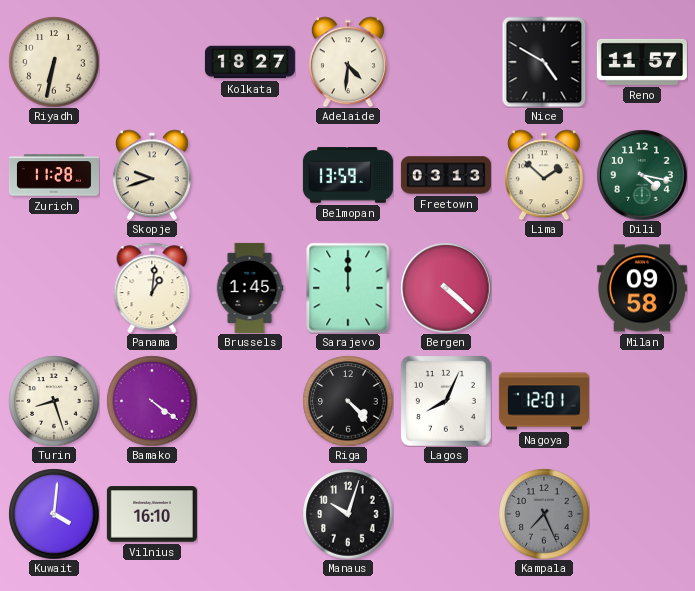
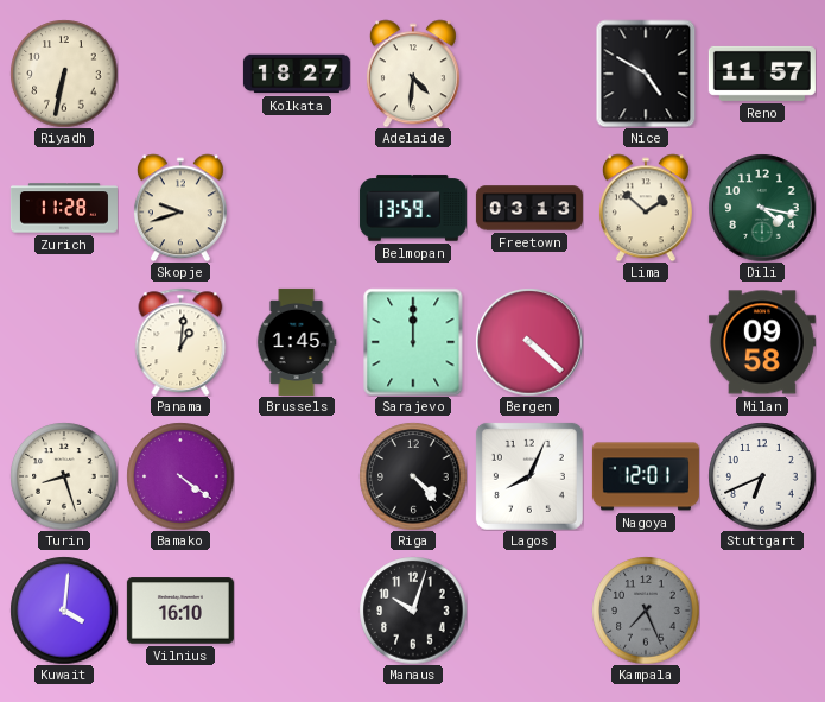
Stuttgart: none -> 6:41 (762, 476)
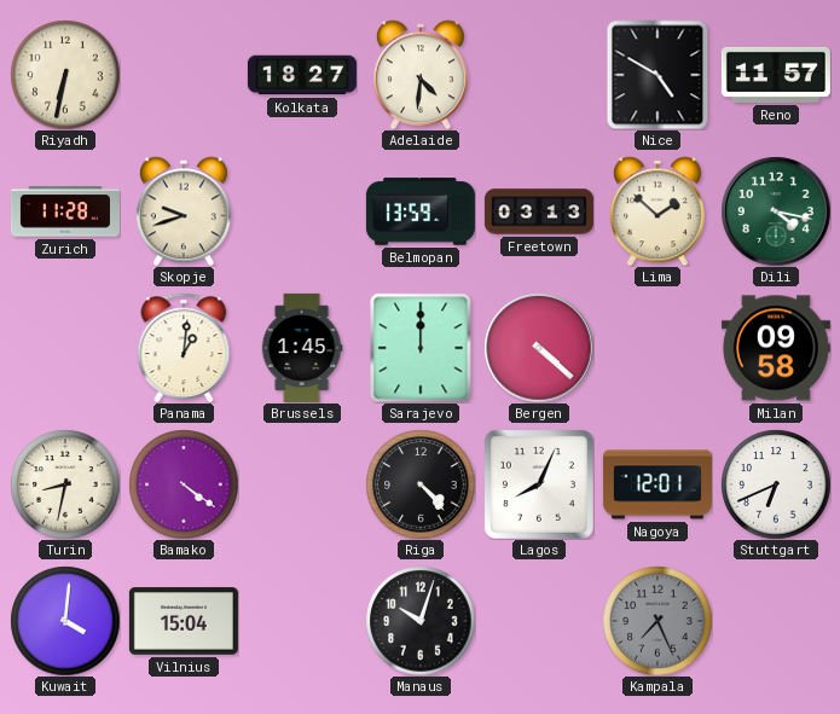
Turin: 8:27 -> 8:32 (65, 484)
Vilnius: 16:10 -> 15:04 (184, 621)
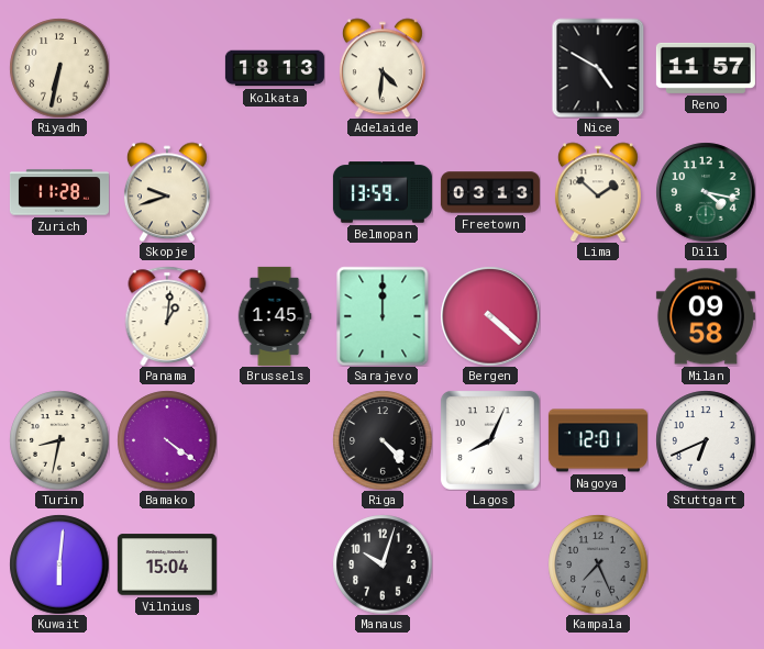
Kolkata: 18:27 -> 18:13 (275, 68)
Kuwait: 4:01 -> 6:01 (59, 564)
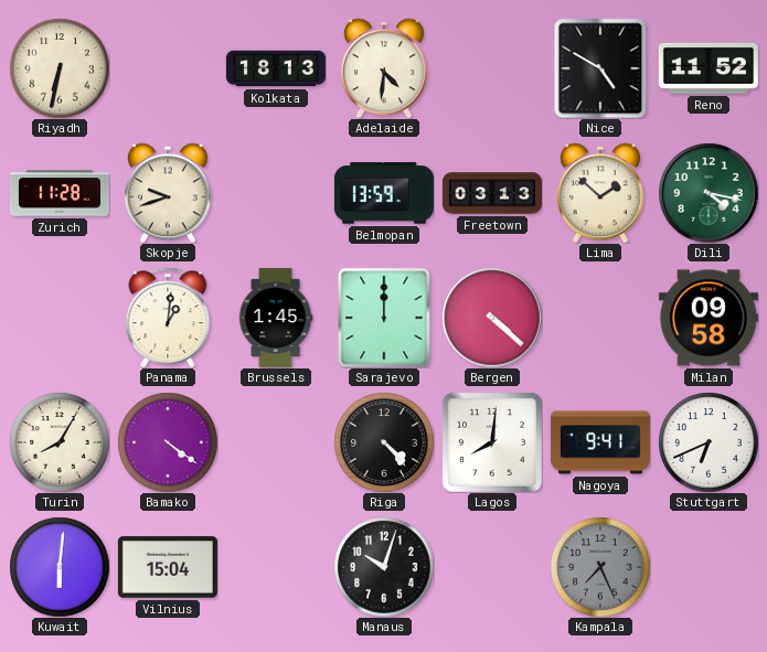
Reno: 11:57 -> 11:52 (709, 68)
Turin: 8:32 -> 8:05 (60, 442)
Lagos: 8:04 -> 8:01 (492, 442)
Nagoya: 12:01 -> 9:41 (600, 442)
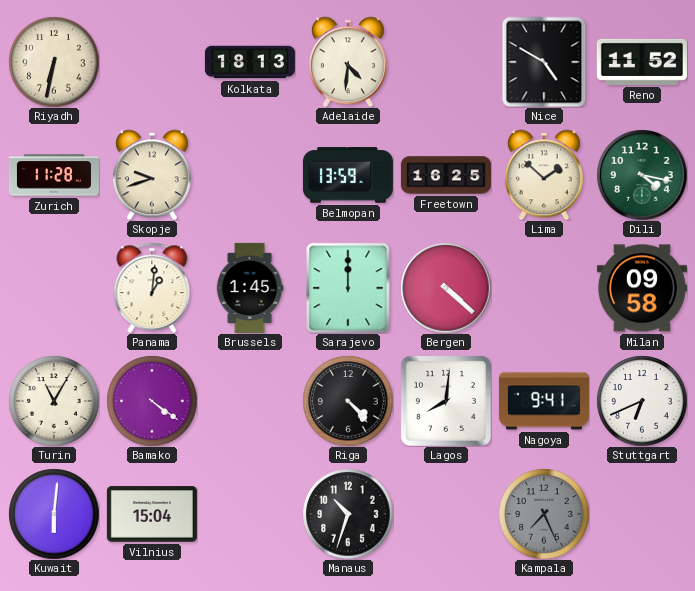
Freetown: 03:13 -> 16:25 (446, 175)
Turin: 8:05 -> 11:05 (54, 401)
Manaus: 10:03 -> 10:33 (348, 514)
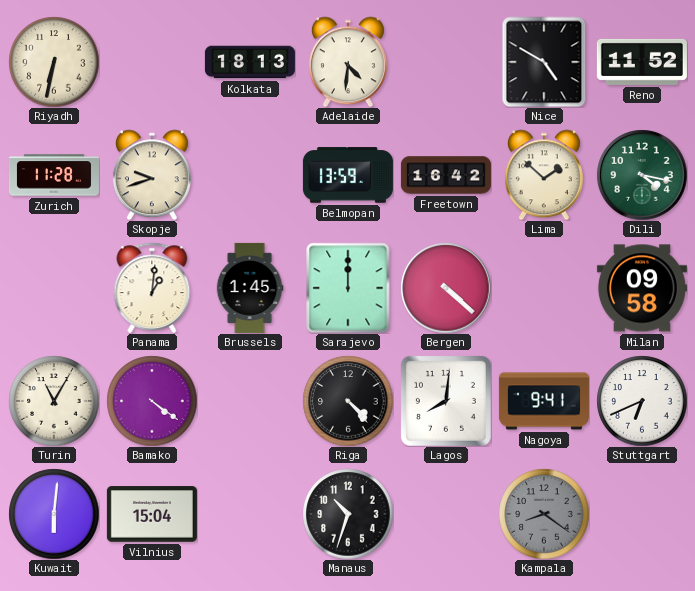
Freetown: 16:25 -> 16:42 (446, 175)
Kampala: 7:26 -> 8:21 (544, 514)
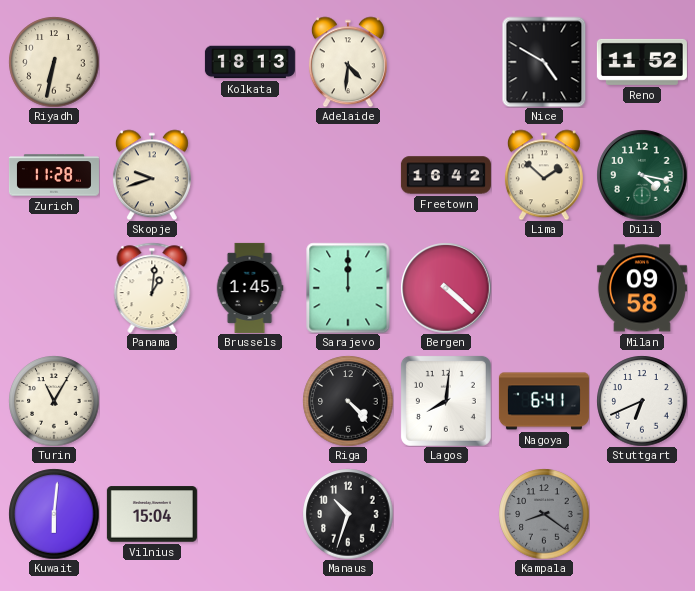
Belmopan: 13:59 -> none (348, 175)
Bamako: 4:21 -> none (152, 401)
Nagoya: 9:41 -> 6:41 (544, 401)
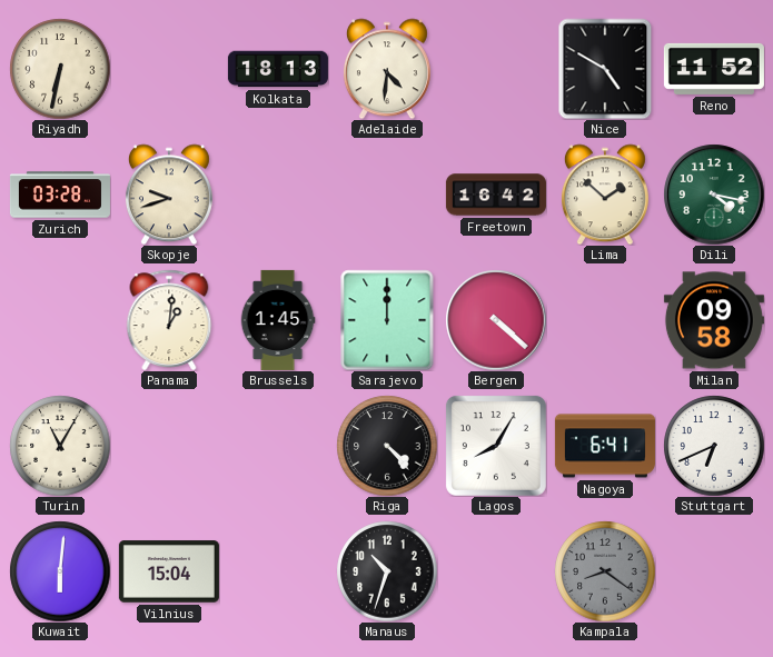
Zurich: 11:28 -> 03:28 (60, 195)
Lagos: 8:01 -> 8:05 (496, 446)
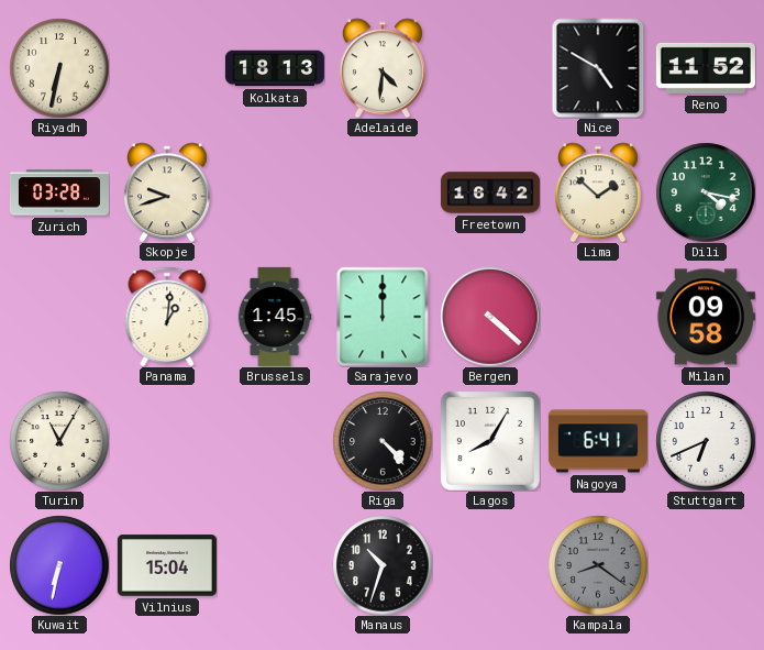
Kuwait: 6:01 -> 6:32 (59, 565)
